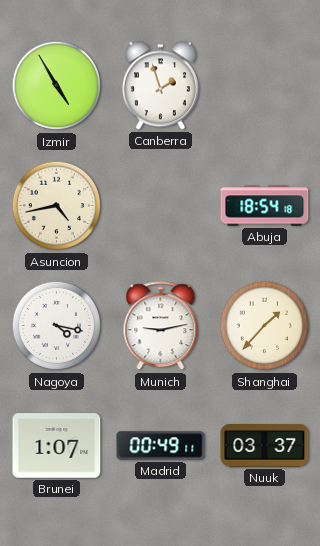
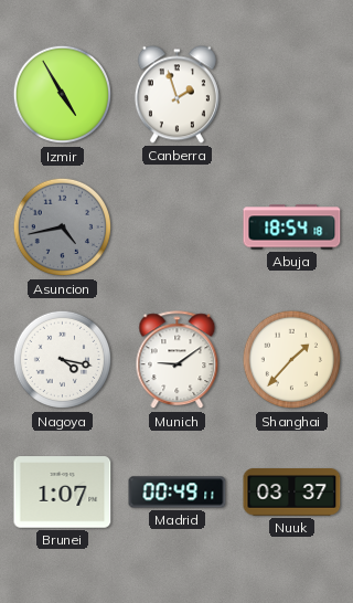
Asuncion dial: cream -> grey (63, 228)
Munich: 9:13 -> 9:09 (178, 360)
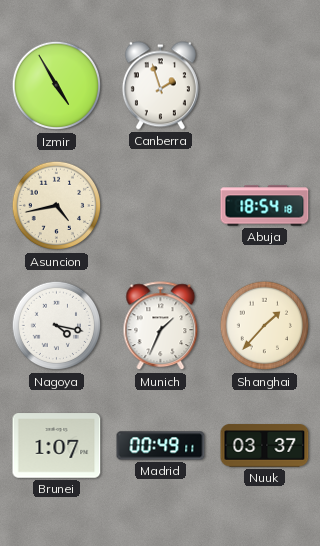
Asuncion dial: grey -> cream (57, 206)
Munich: 9:09 -> 1:34 (161, 326)
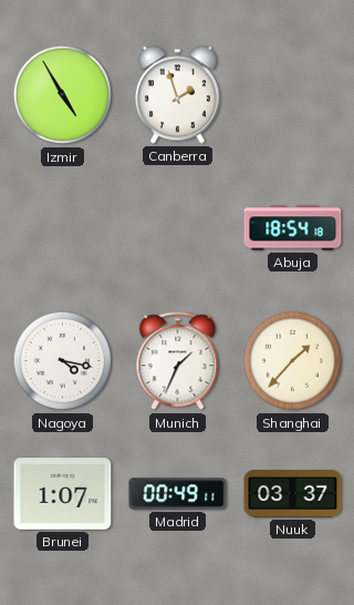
Asuncion: 4:43 -> none (57, 206)
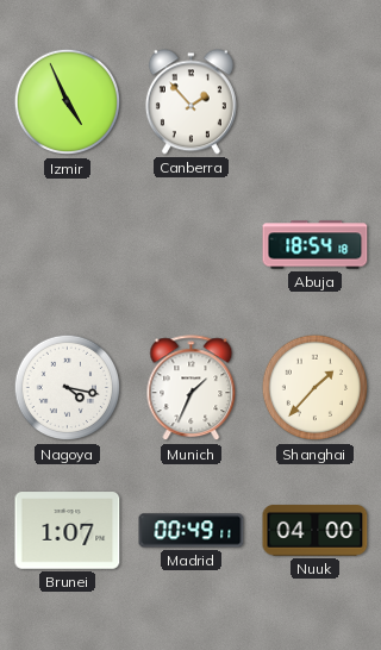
Izmir: 4:55 -> 4:56 (68, 102)
Canberra: 1:57 -> 1:53 (190, 102)
Nuuk: 03:37 -> 04:00 (316, 531)
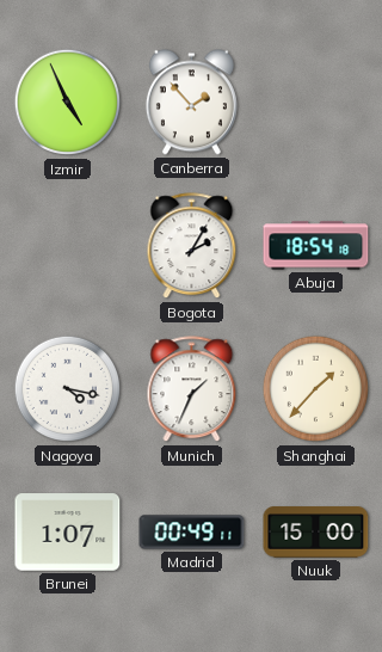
Bogota: none -> 2:05 (192, 246)
Nuuk: 04:00 -> 15:00 (316, 533)
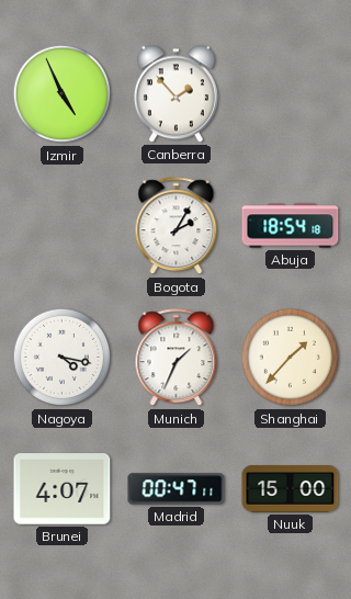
Brunei: 1:07 -> 4:07 (63, 489)
Madrid: 00:49 -> 00:47 (177, 489)
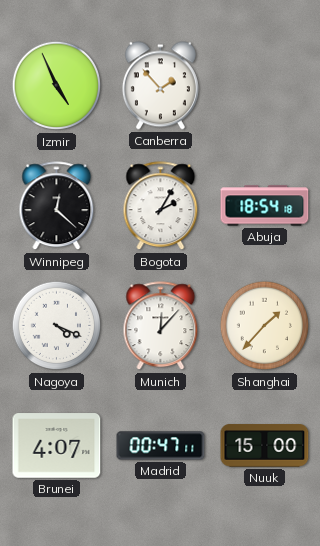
Winnipeg: none -> 12:22 (57, 206)
Nagoya: 4:17 -> 4:19 (57, 326)
Munich: 1:34 -> 12:07 (161, 326)
